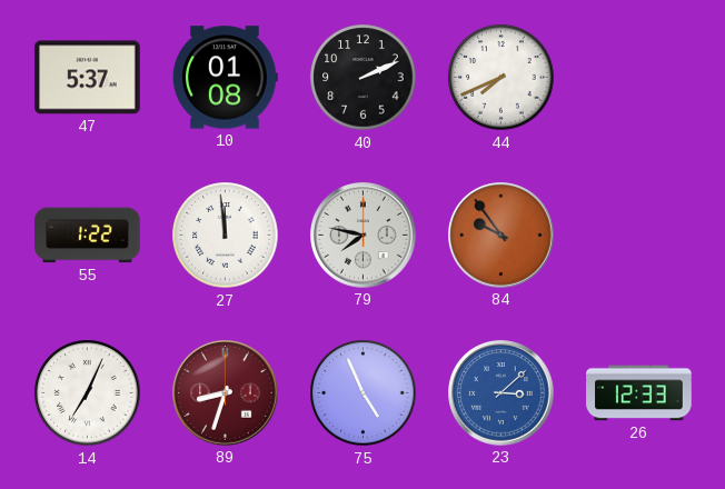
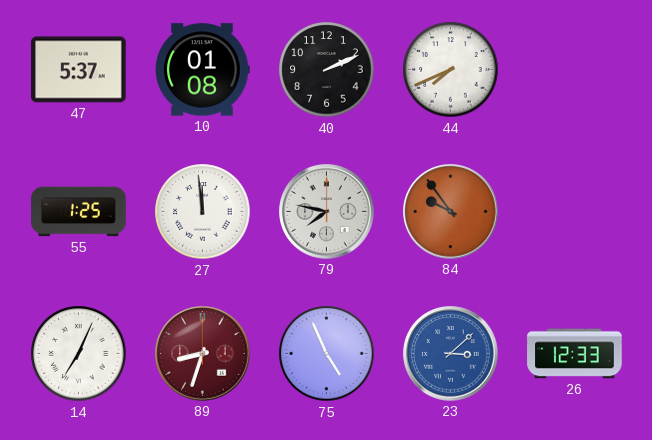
55: 1:22 -> 1:25 (79, 212)
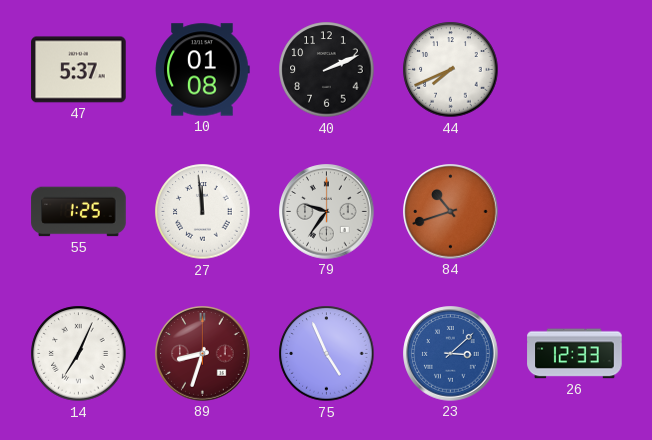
79: 7:47 -> 9:36 (327, 212)
84: 9:54 -> 10:42 (451, 212)
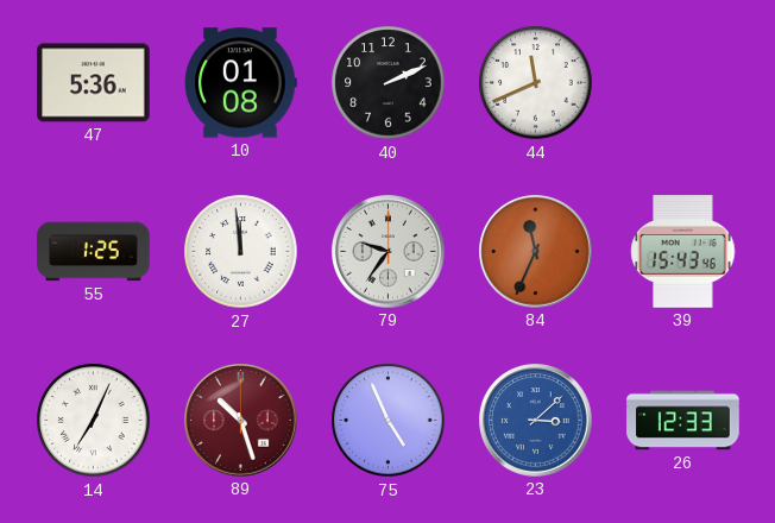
47: 5:37 -> 5:36 (94, 83)
44: 7:41 -> 11:41 (536, 83)
84: 10:42 -> 11:34 (536, 252)
39: none -> 15:43 (683, 252)
89: 8:33 -> 10:27 (241, 421)
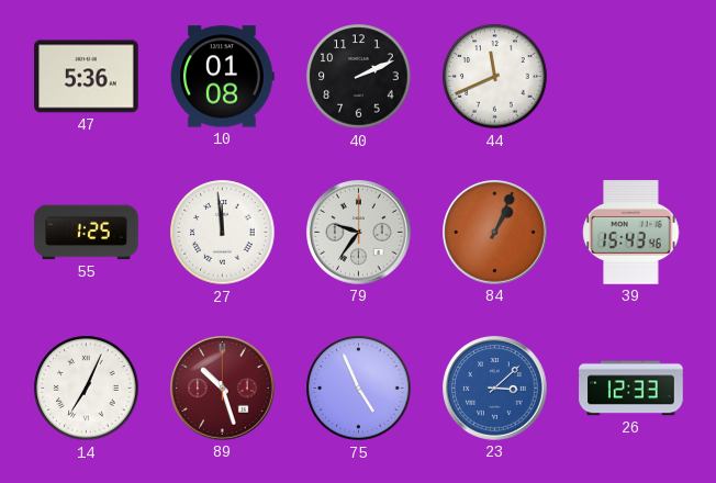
84: 11:34 -> 1:04 (495, 233)
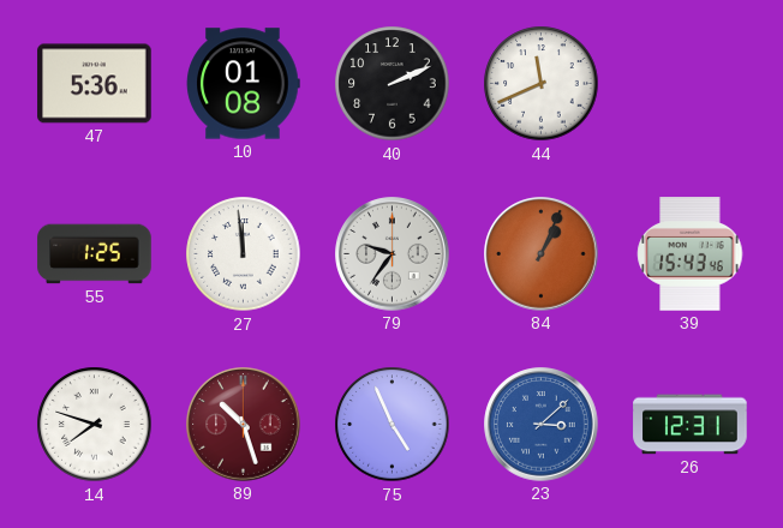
14: 7:04 -> 7:48 (95, 425)
26: 12:33 -> 12:31 (691, 425)
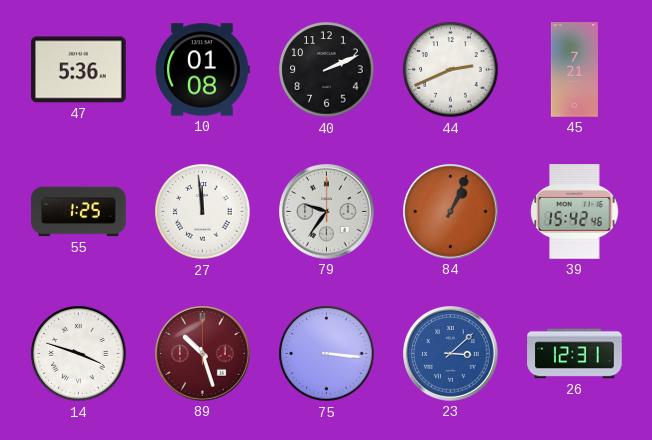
44: 11:41 -> 2:41 (451, 70)
45: none -> 7:21 (574, 70)
39: 15:43 -> 15:42 (575, 212)
14: 7:48 -> 3:48 (79, 354)
75: 4:56 -> 3:16 (327, 354)
